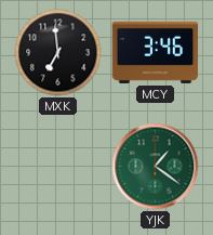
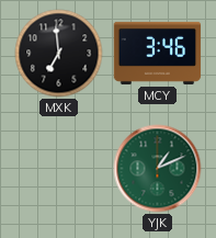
YJK: 1:21 -> 1:11 (158, 169)
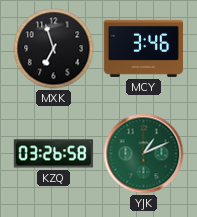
MXK: 6:59 -> 6:57 (54, 49)
KZQ: none -> 03:26 (54, 154)
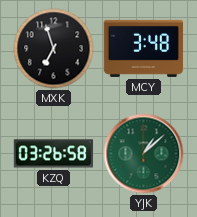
MCY: 3:46 -> 3:48 (144, 48)
YJK: 1:11 -> 1:08 (144, 154)
